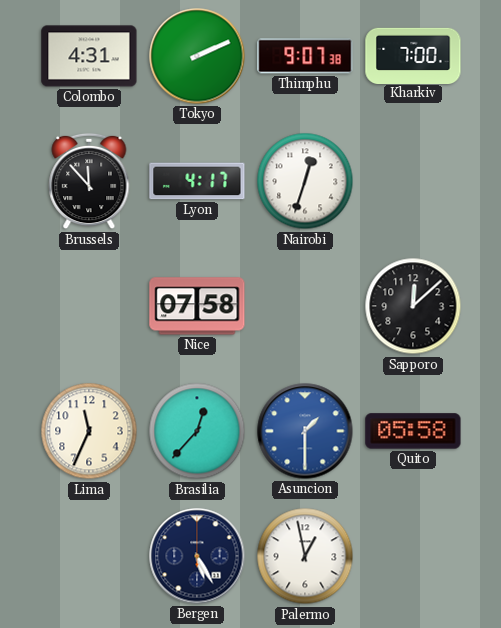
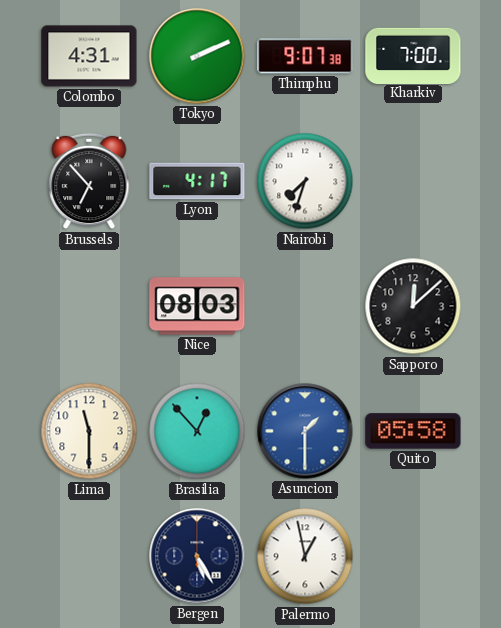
Brussels: 11:53 -> 6:53 (89, 181)
Nairobi: 12:33 -> 7:33 (305, 181)
Nice: 07:58 -> 08:03 (197, 306)
Lima: 11:34 -> 11:30 (89, 431)
Brasilia: 12:37 -> 12:53 (197, 431)
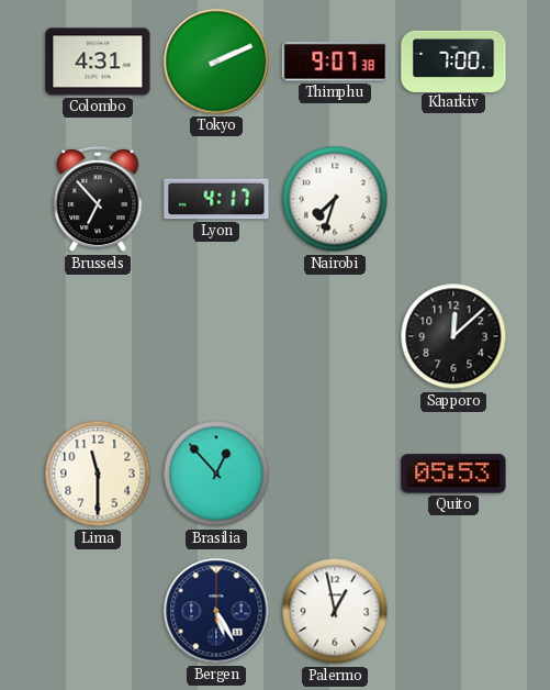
Nice: 08:03 -> none (197, 306)
Asuncion: 1:30 -> none (305, 431)
Quito: 05:58 -> 05:53 (453, 474)
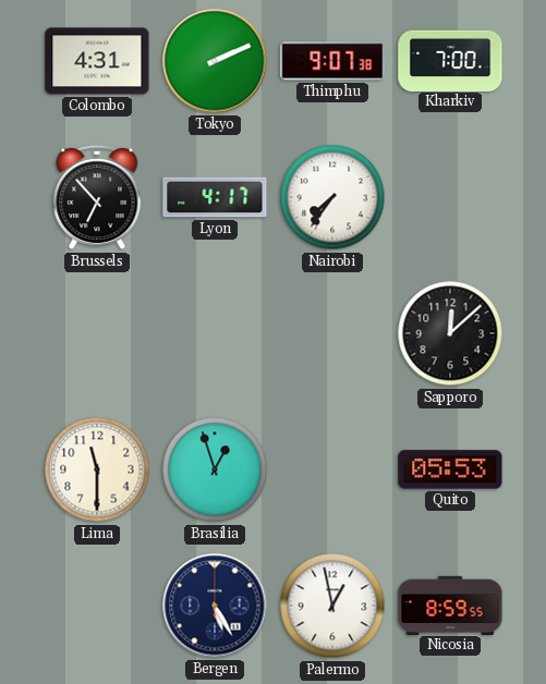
Nairobi: 7:33 -> 7:36 (332, 197)
Brasilia: 12:53 -> 12:57 (215, 469)
Nicosia: none -> 8:59 (450, 604)
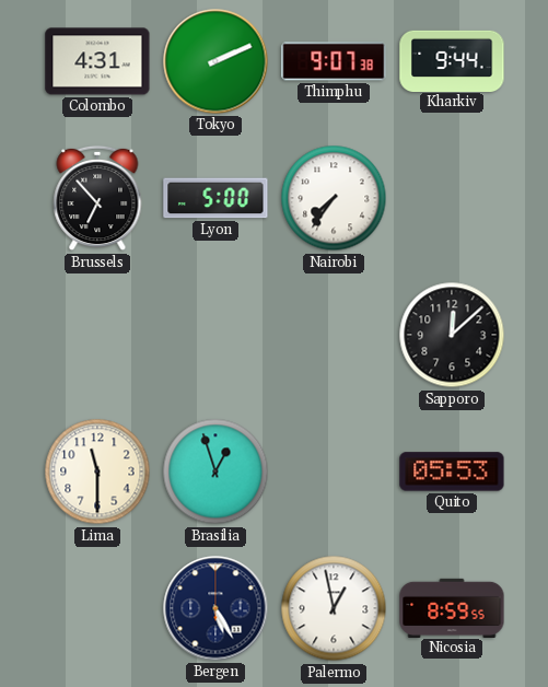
Kharkiv: 7:00 -> 9:44 (452, 60)
Lyon: 4:17 -> 5:00 (215, 198)
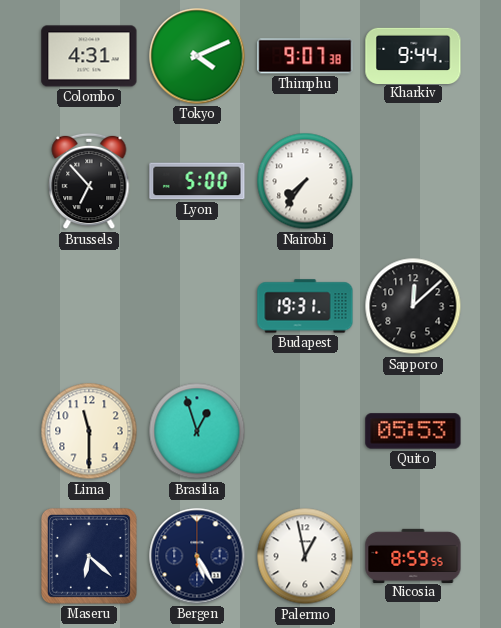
Tokyo: 2:11 -> 4:11 (197, 56)
Budapest: none -> 19:31 (305, 306)
Maseru: none -> 6:22 (90, 557)
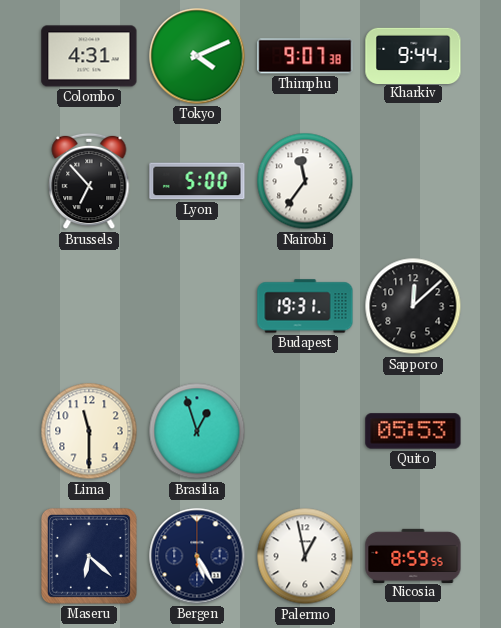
Nairobi: 7:36 -> 11:36 (305, 181)
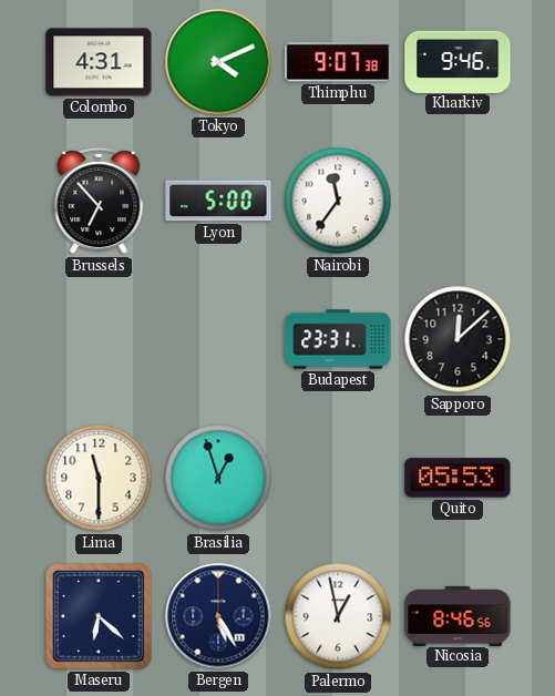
Kharkiv: 9:44 -> 9:46 (458, 61)
Budapest: 19:31 -> 23:31 (338, 339)
Nicosia: 8:59 -> 8:46 (458, 615)
